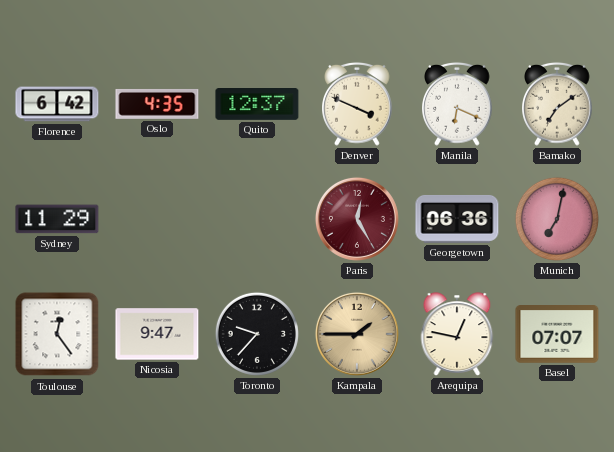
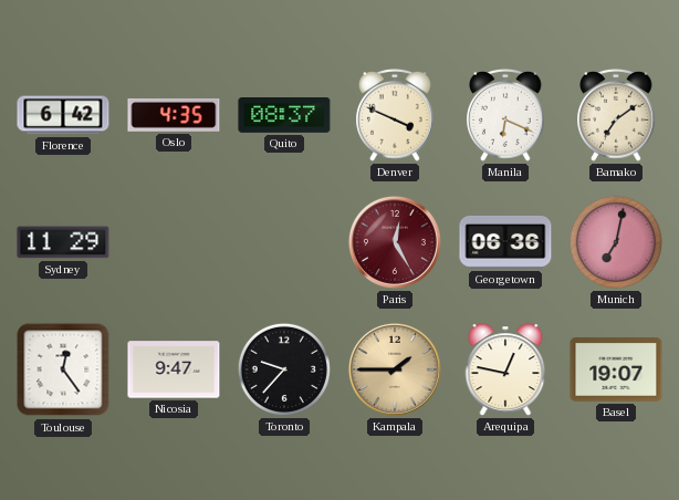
Quito: 12:37 -> 08:37 (284, 116)
Basel: 07:07 -> 19:07 (616, 371)
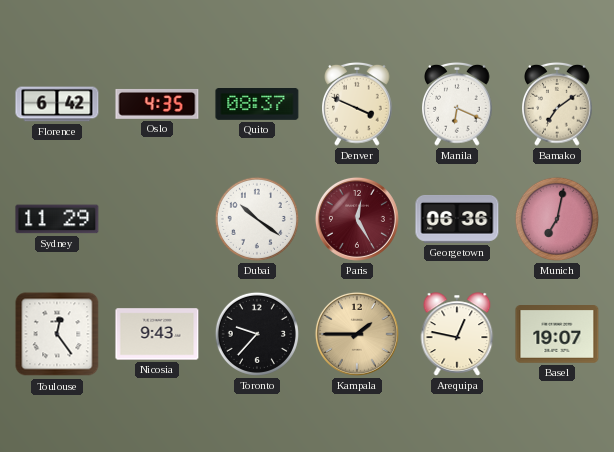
Dubai: none -> 10:21 (257, 219)
Nicosia: 9:47 -> 9:43 (157, 334)
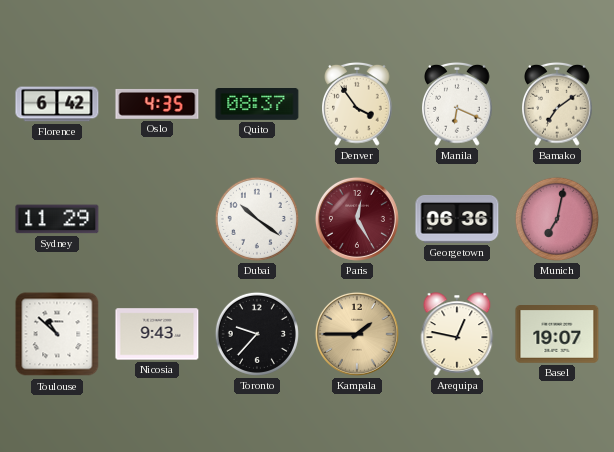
Denver: 3:49 -> 3:54 (357, 104)
Toulouse: 12:24 -> 10:52 (57, 334)
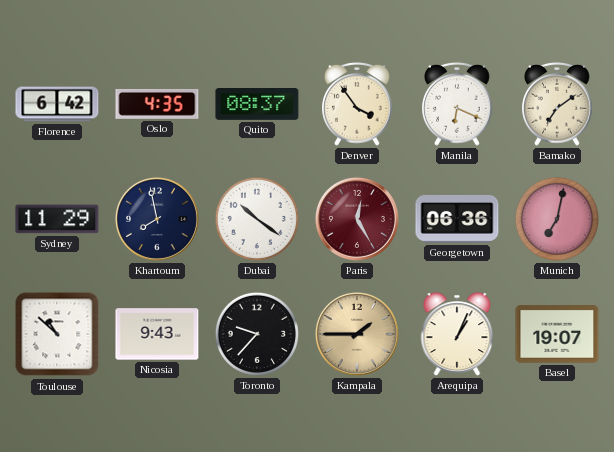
Khartoum: none -> 7:58 (157, 219)
Arequipa: 12:47 -> 1:04 (457, 334)
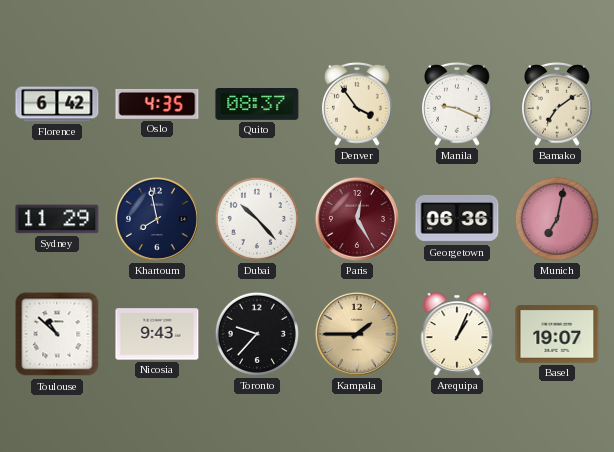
Manila: 6:19 -> 9:19 (457, 104)
Dubai: 10:21 -> 10:23 (257, 219)
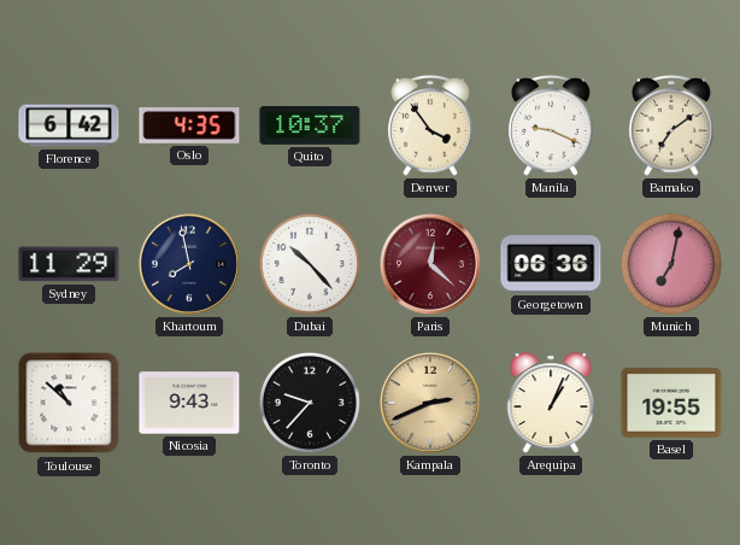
Quito: 08:37 -> 10:37 (310, 127)
Paris: 12:25 -> 12:22 (430, 264)
Kampala: 1:45 -> 2:41 (430, 403)
Basel: 19:07 -> 19:55 (671, 404)
